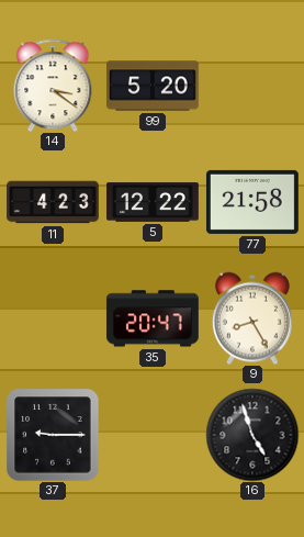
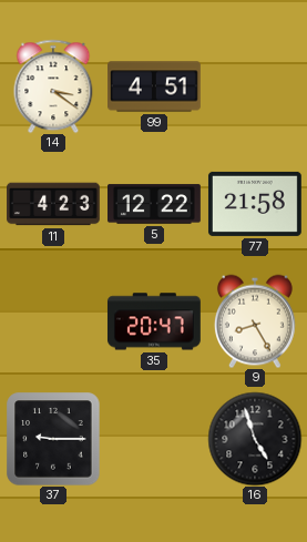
99: 5:20 -> 4:51 (155, 86)
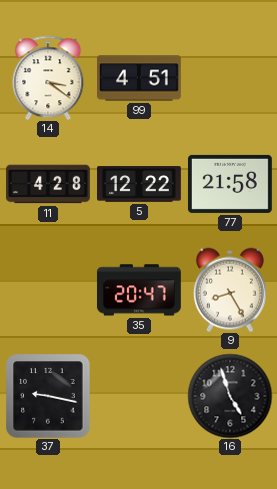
11: 4:23 -> 4:28 (49, 184)
37: 9:15 -> 9:17 (48, 396)
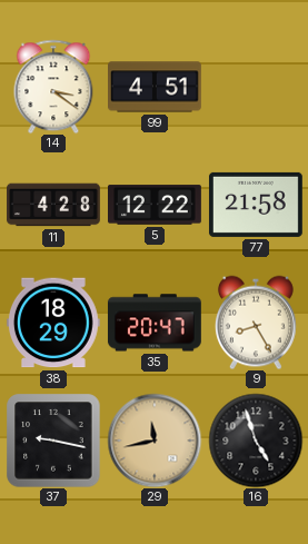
38: none -> 18:29 (53, 323)
29: none -> 11:43 (155, 441)
